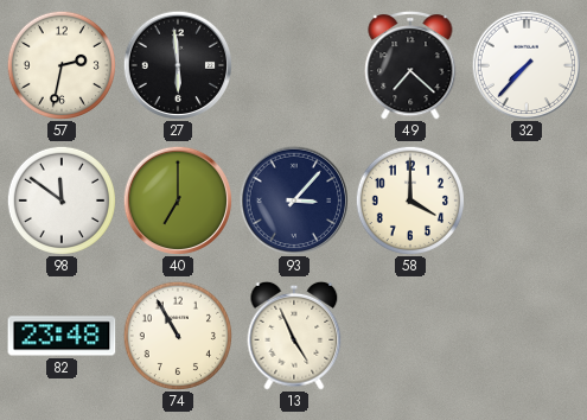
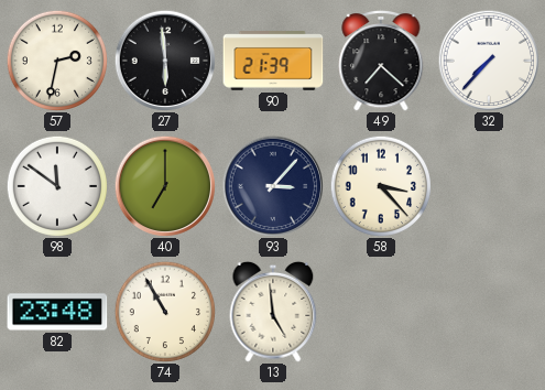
90: none -> 21:39 (273, 61)
58: 4:00 -> 3:23 (380, 185)
13: 4:56 -> 4:59 (273, 312)
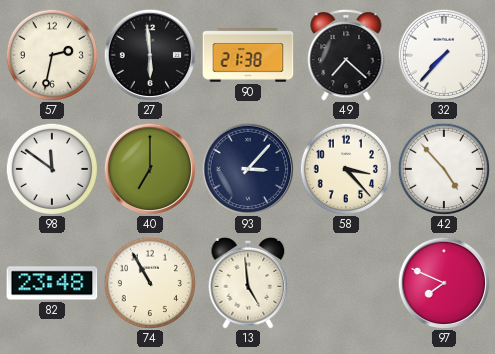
90: 21:39 -> 21:38 (248, 55)
42: none -> 4:53 (443, 168)
97: none -> 7:49 (444, 283)
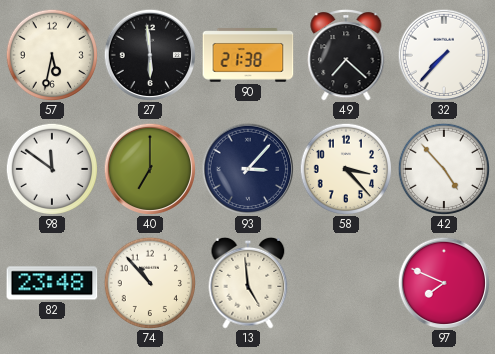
57: 2:32 -> 5:32 (51, 54)
74: 10:55 -> 10:53 (149, 282)
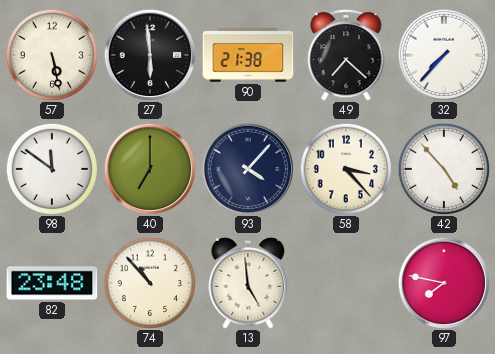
57: 5:32 -> 5:28 (51, 54)
93: 3:07 -> 4:07 (248, 169)
97: 7:49 -> 7:47 (444, 283)
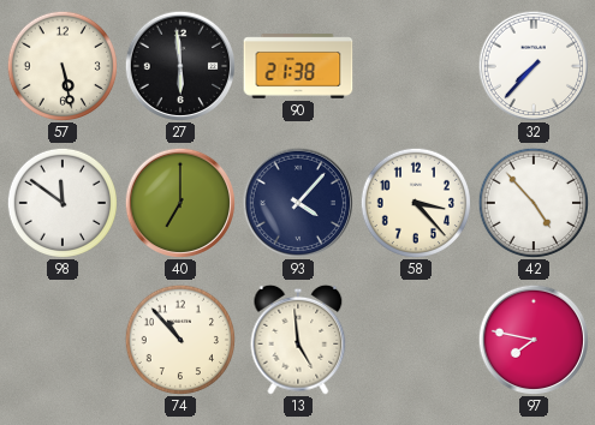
49: 7:22 -> none (346, 56)
82: 23:48 -> none (52, 283)
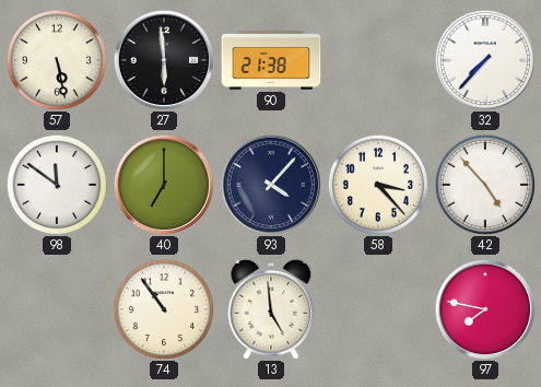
74: 10:53 -> 10:54 (163, 308)
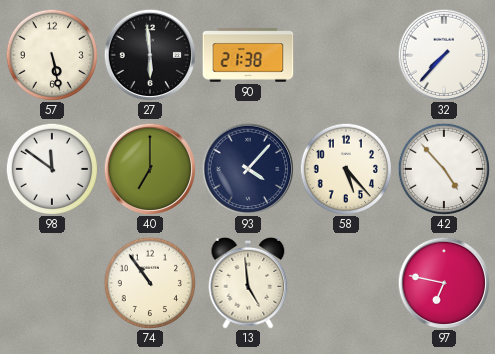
58: 3:23 -> 5:23 (345, 168)
97: 7:47 -> 6:47 (444, 283)
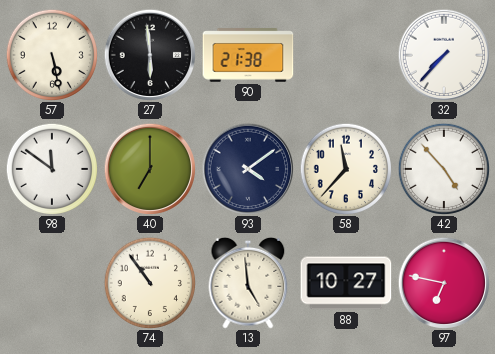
93: 4:07 -> 4:09 (248, 169)
58: 5:23 -> 11:37 (345, 168)
88: none -> 10:27 (346, 283)
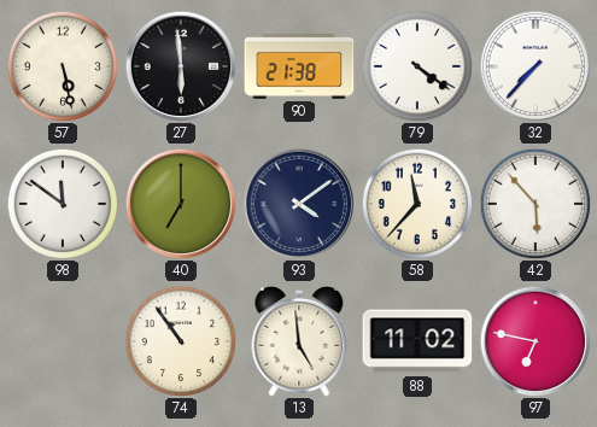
79: none -> 4:21 (416, 65)
42: 4:53 -> 5:53 (534, 203)
88: 10:27 -> 11:02 (417, 341)
